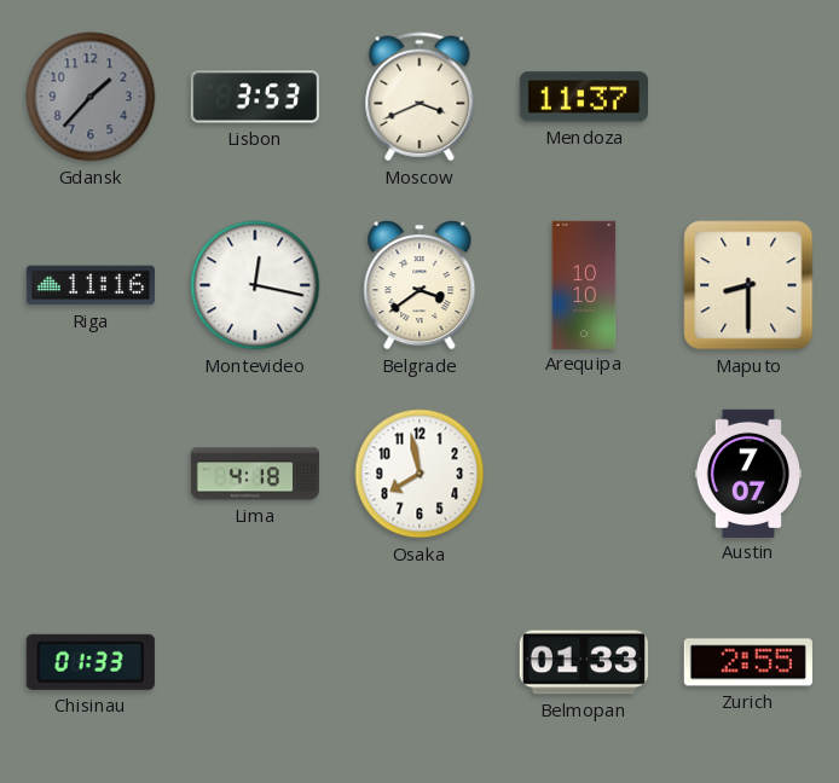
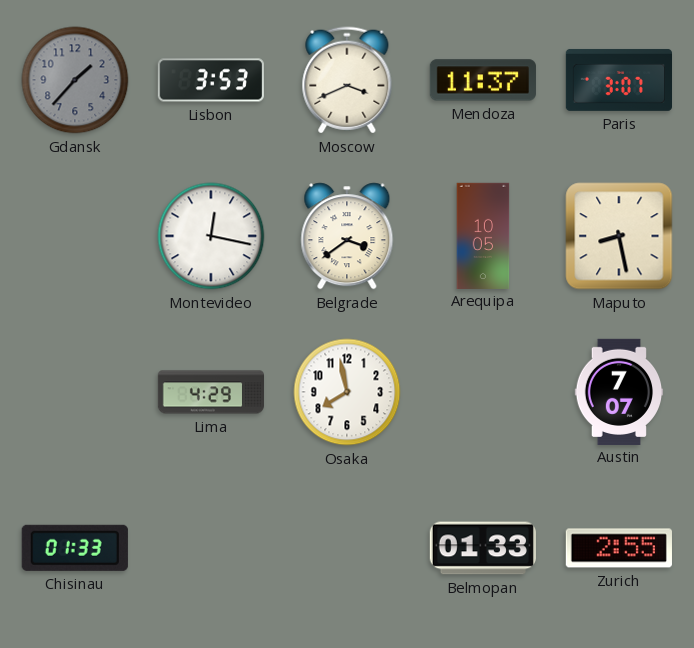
Paris: none -> 3:07 (618, 80)
Riga: 11:16 -> none (91, 285)
Arequipa: 10:10 -> 10:05 (483, 235)
Maputo: 8:30 -> 8:28 (619, 236)
Lima: 4:18 -> 4:29 (210, 392)
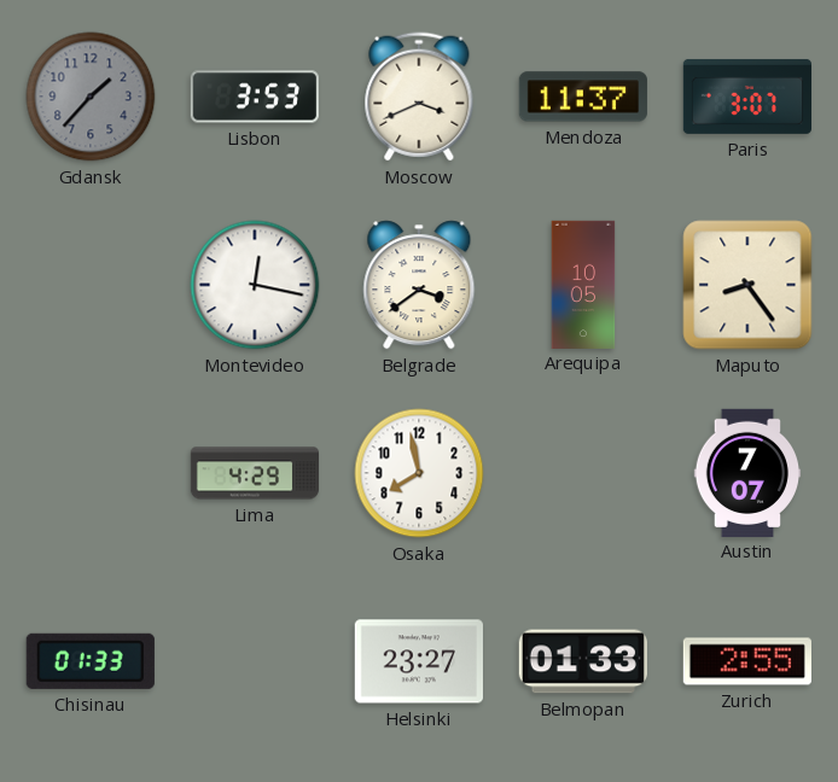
Maputo: 8:28 -> 8:24 (747, 285)
Helsinki: none -> 23:27 (419, 661)
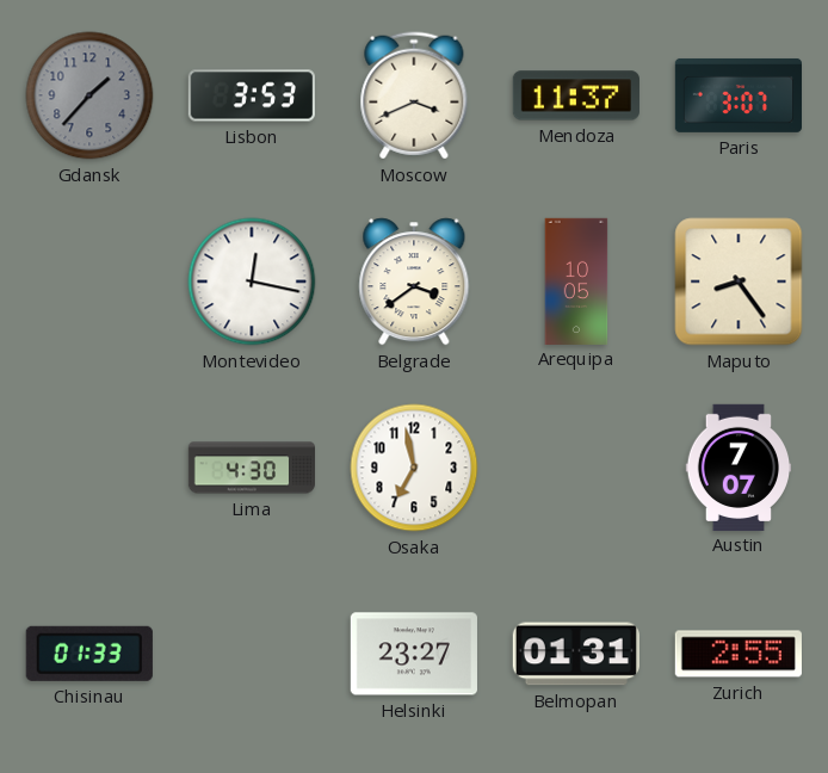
Lima: 4:29 -> 4:30 (251, 468)
Osaka: 7:58 -> 6:58 (414, 468)
Belmopan: 01:33 -> 01:31 (576, 654)
